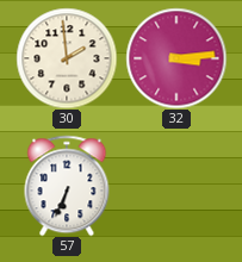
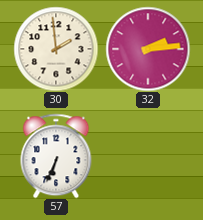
32: 3:14 -> 2:14 (148, 49)
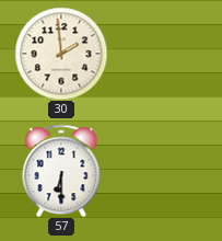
32: 2:14 -> none (148, 49)
57: 6:34 -> 6:30 (61, 171)
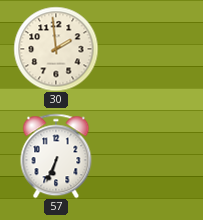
57: 6:30 -> 6:34 (56, 156)
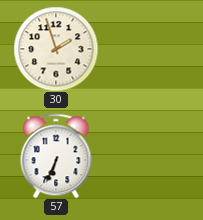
30: 1:59 -> 1:57 (56, 49)
